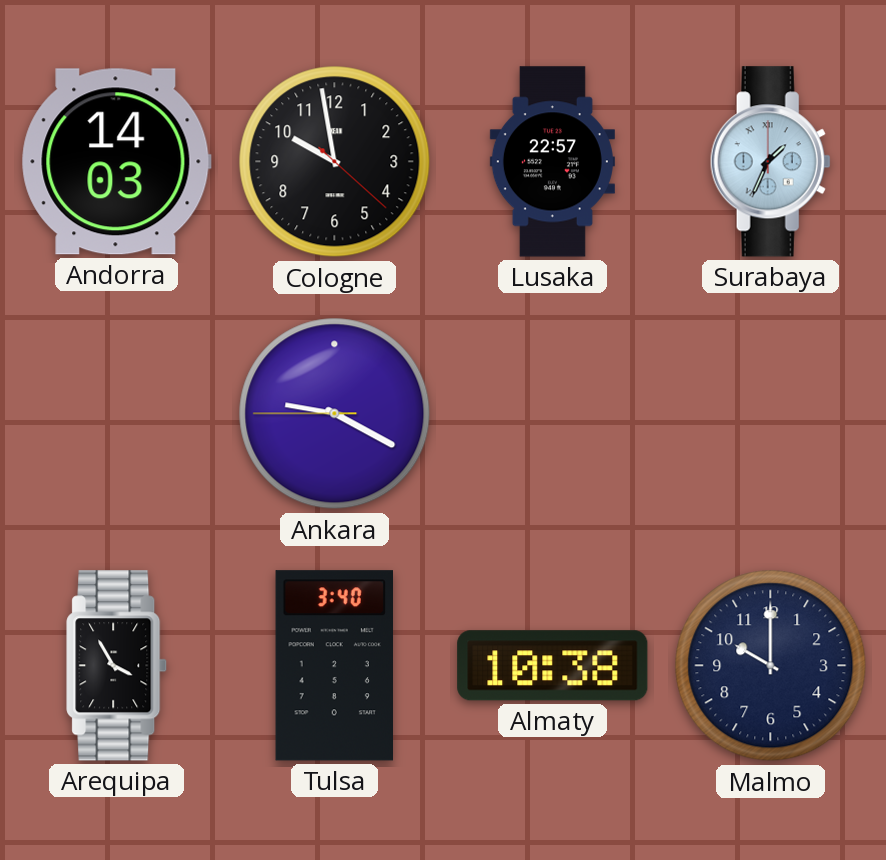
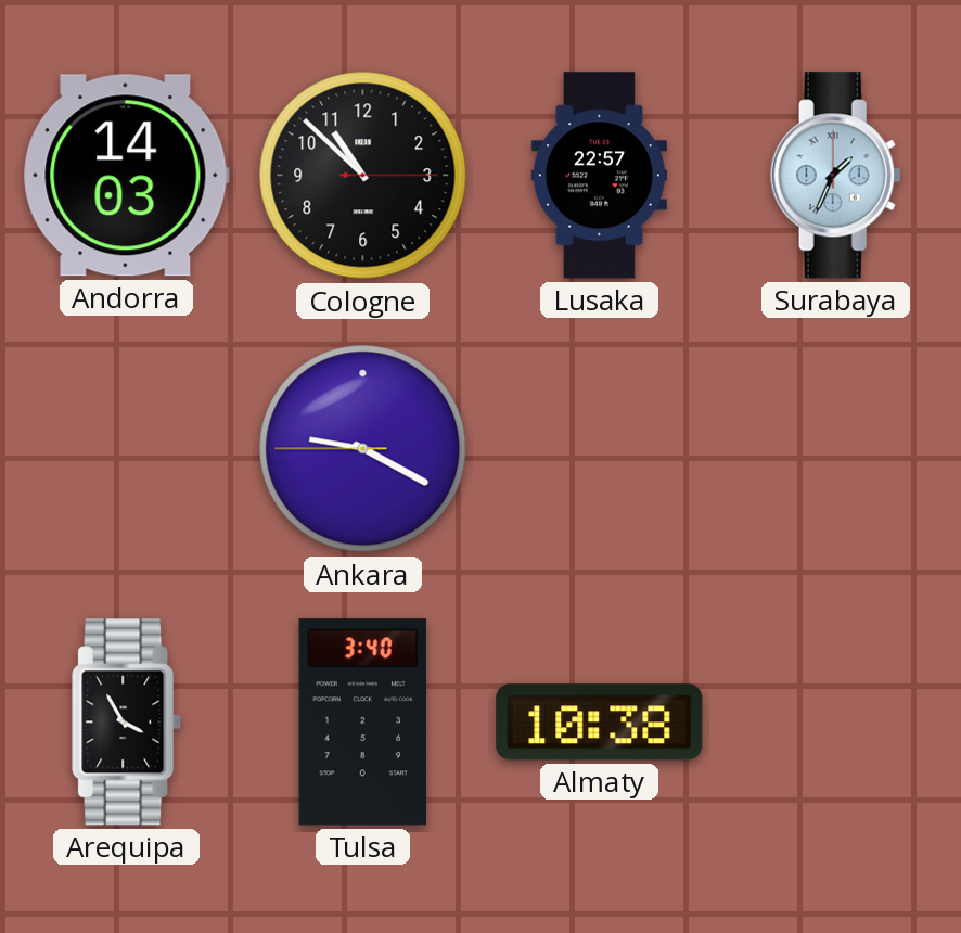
Cologne: 9:58 -> 10:52 (363, 176)
Malmo: 10:00 -> none (771, 666)
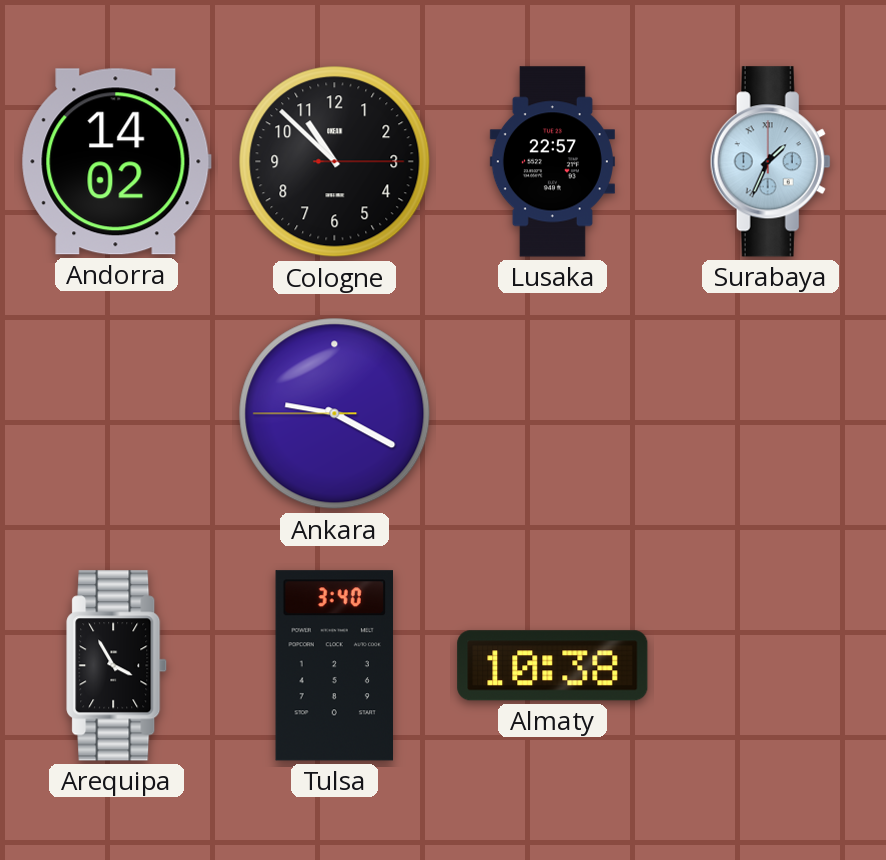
Andorra: 14:03 -> 14:02 (116, 162)
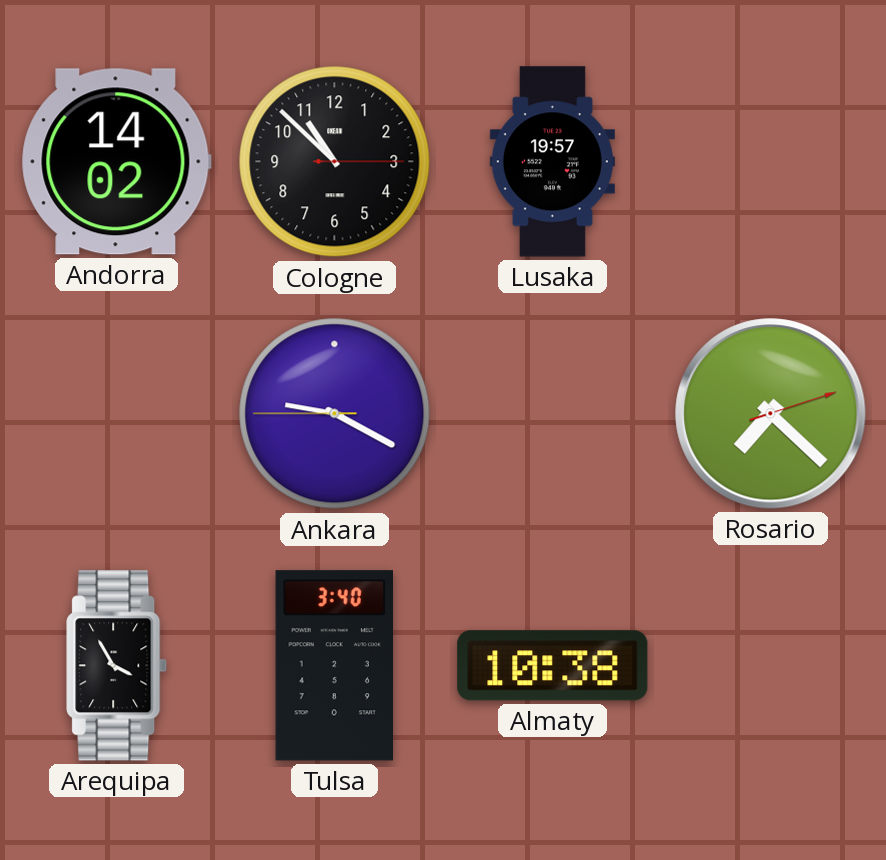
Lusaka: 22:57 -> 19:57 (552, 162)
Surabaya: 1:34 -> none (770, 162)
Rosario: none -> 7:22 (771, 414)
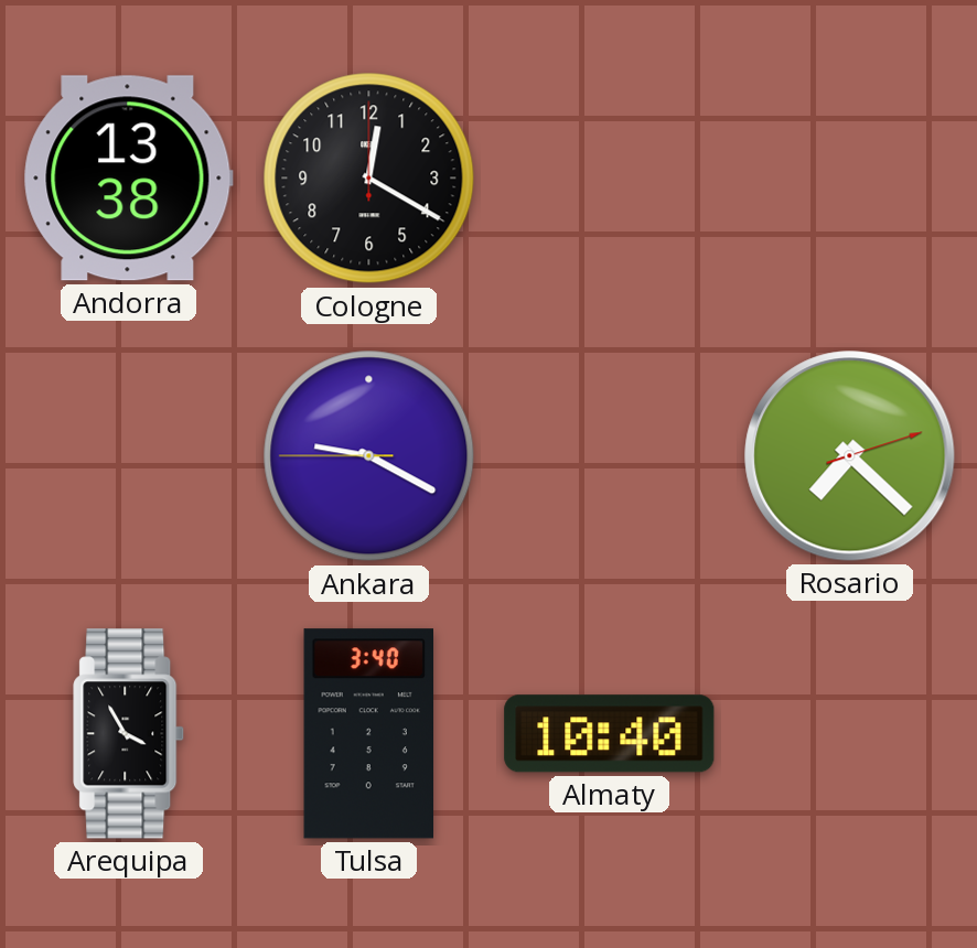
Andorra: 14:02 -> 13:38 (128, 179)
Cologne: 10:52 -> 12:20 (369, 179)
Lusaka: 19:57 -> none (552, 162)
Almaty: 10:38 -> 10:40 (610, 734)
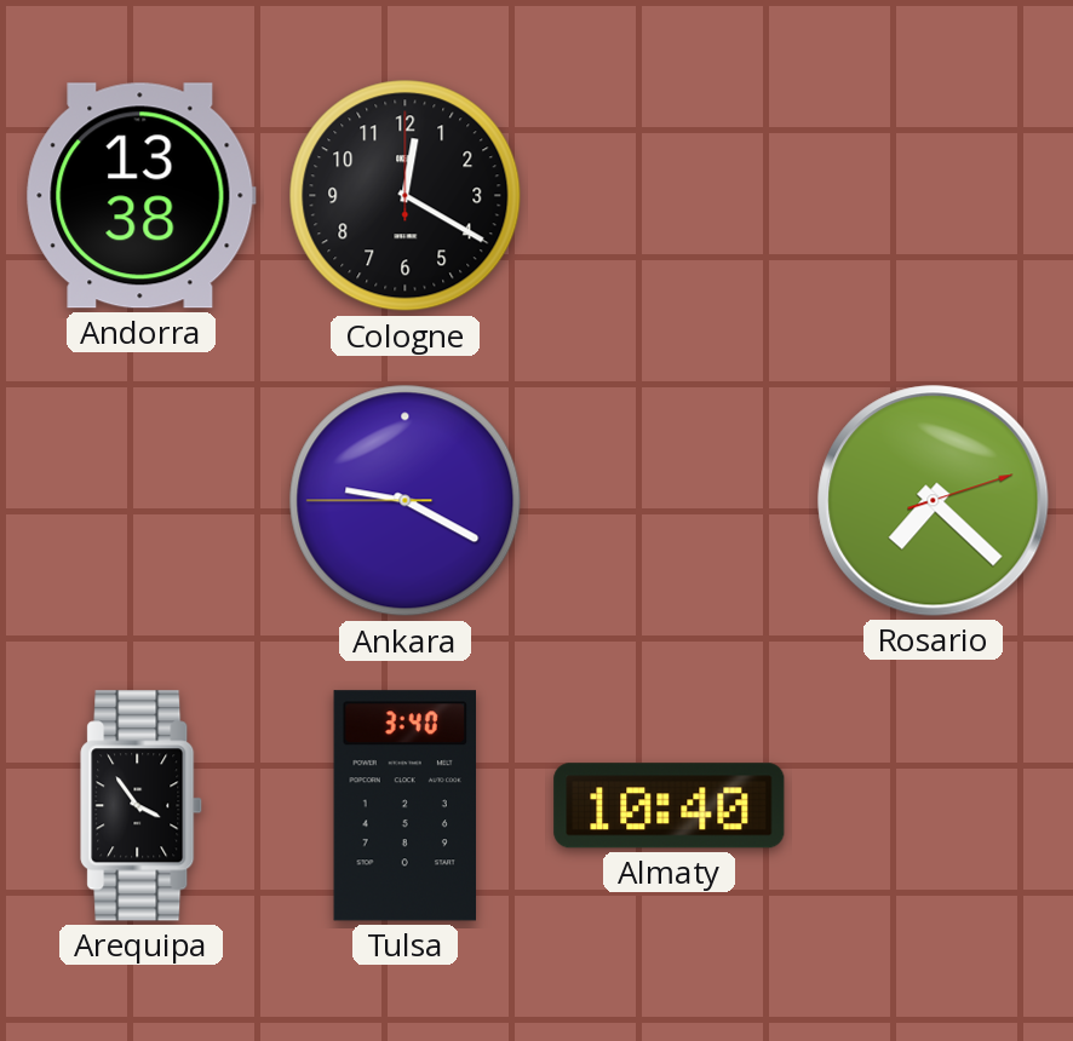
Arequipa: 3:55 -> 3:54 (142, 806)
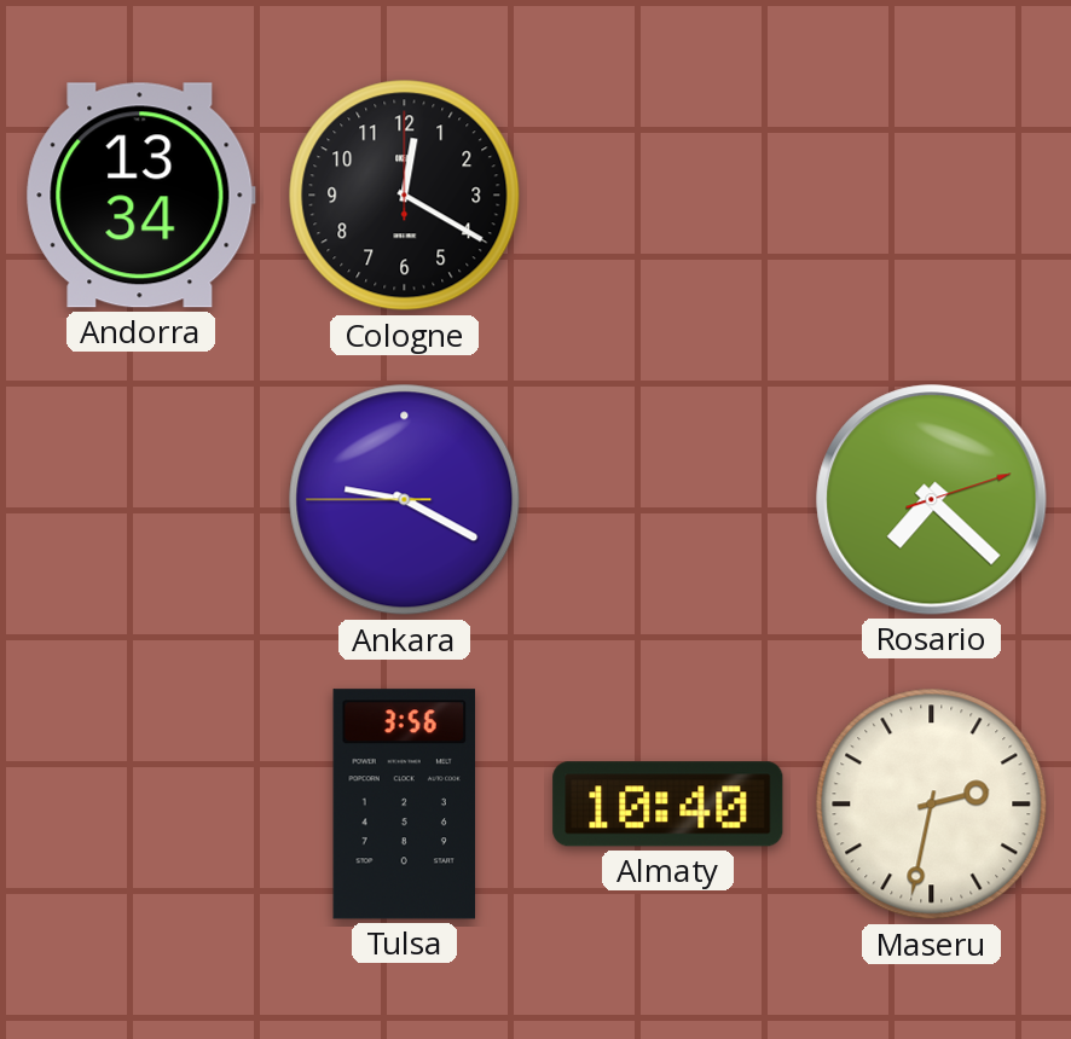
Andorra: 13:38 -> 13:34 (140, 196)
Arequipa: 3:54 -> none (142, 806)
Tulsa: 3:40 -> 3:56 (404, 805)
Maseru: none -> 2:32 (932, 805)
